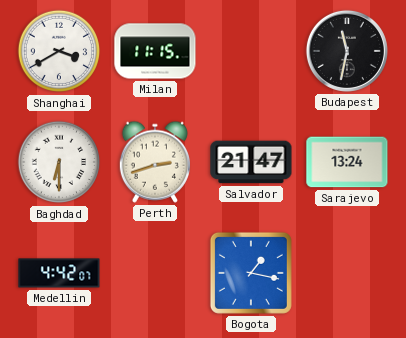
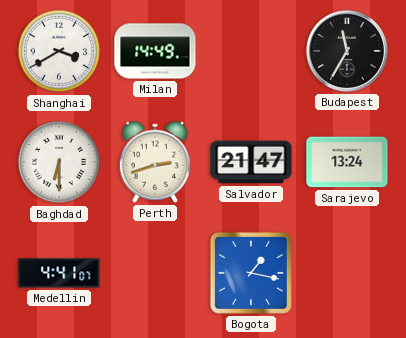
Milan: 11:15 -> 14:49 (155, 51)
Budapest: 11:32 -> 11:35 (347, 51)
Medellin: 4:42 -> 4:41 (59, 273)
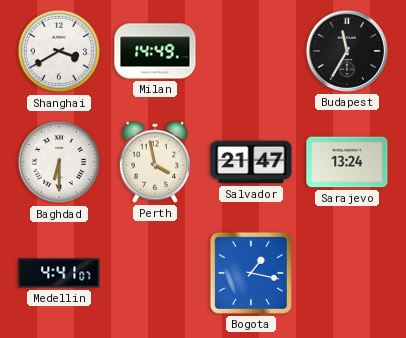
Perth: 2:42 -> 3:58 (154, 162)
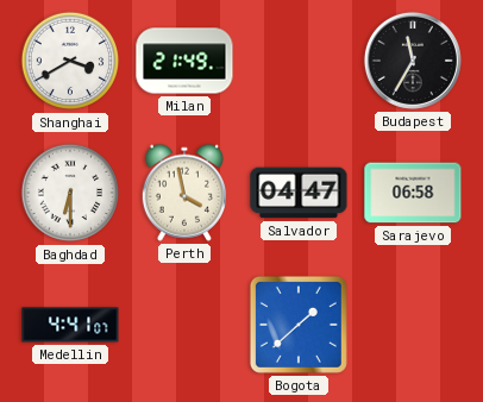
Milan: 14:49 -> 21:49 (184, 61)
Salvador: 21:47 -> 04:47 (299, 193)
Sarajevo: 13:24 -> 06:58 (413, 193)
Bogota: 1:17 -> 1:38 (299, 325)
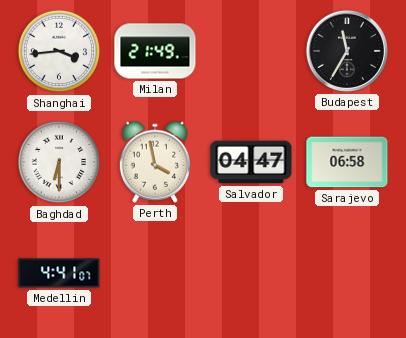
Shanghai: 3:40 -> 3:44 (59, 51)
Bogota: 1:38 -> none (299, 325)
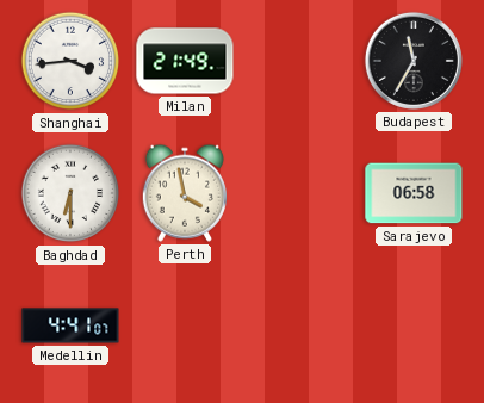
Salvador: 04:47 -> none (251, 162)
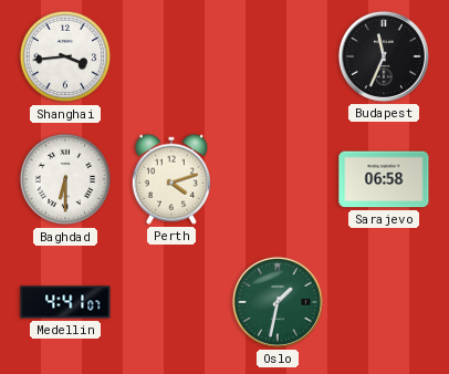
Milan: 21:49 -> none (185, 61)
Budapest: 11:35 -> 11:34 (384, 56)
Perth: 3:58 -> 4:12 (170, 179)
Oslo: none -> 1:32 (278, 302)
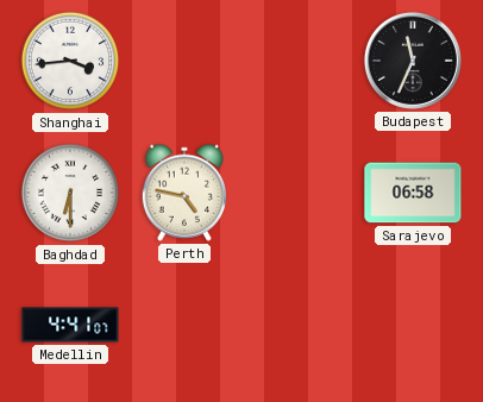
Perth: 4:12 -> 4:47 (183, 193)
Oslo: 1:32 -> none (278, 302)
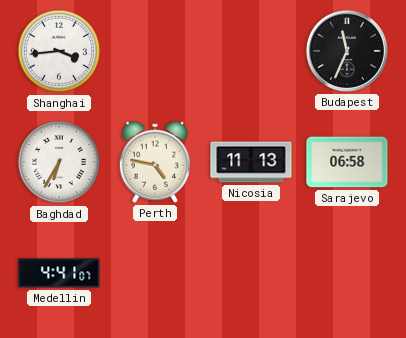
Baghdad: 6:30 -> 6:35 (59, 162)
Nicosia: none -> 11:13 (251, 162)
